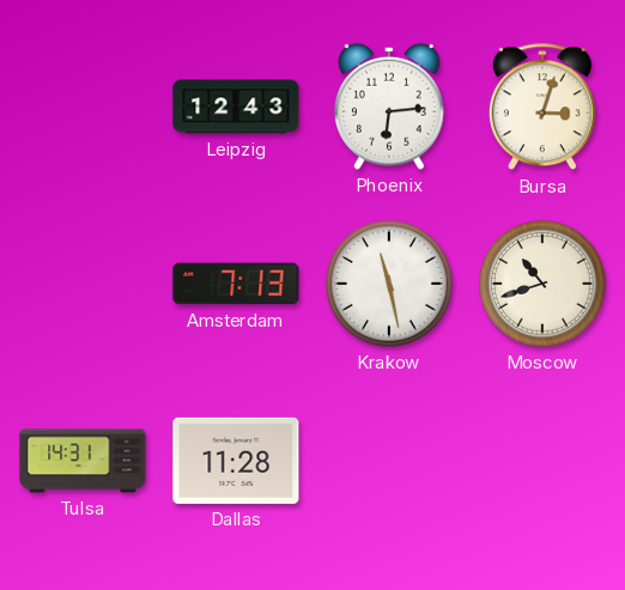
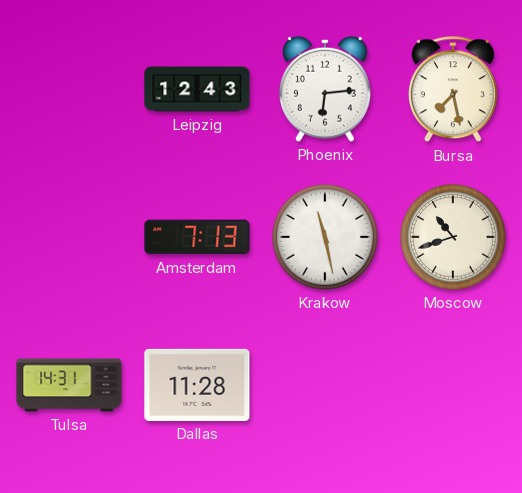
Bursa: 3:03 -> 7:28 (453, 90)
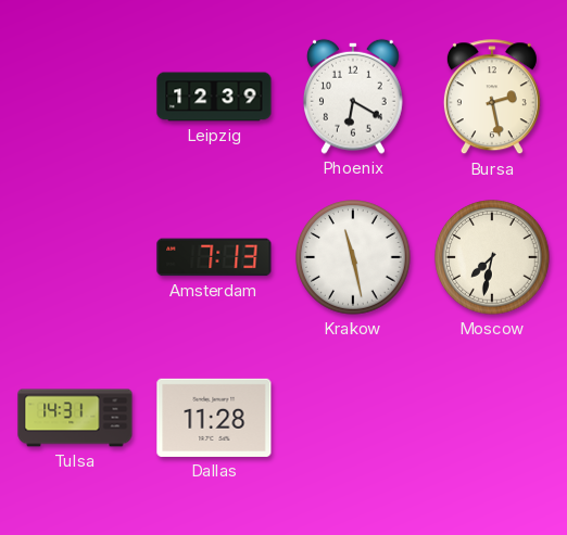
Leipzig: 12:43 -> 12:39 (214, 97)
Phoenix: 6:14 -> 6:20 (353, 97)
Bursa: 7:28 -> 2:28 (492, 98)
Moscow: 10:42 -> 7:32 (492, 257)
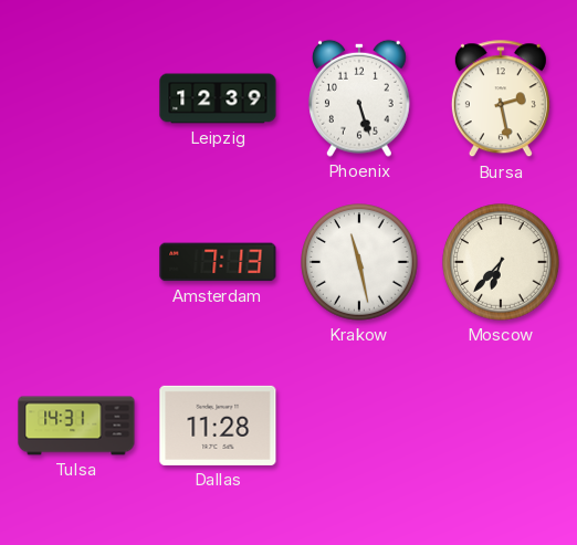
Phoenix: 6:20 -> 5:27 (359, 98)
Moscow: 7:32 -> 6:37 (501, 262)
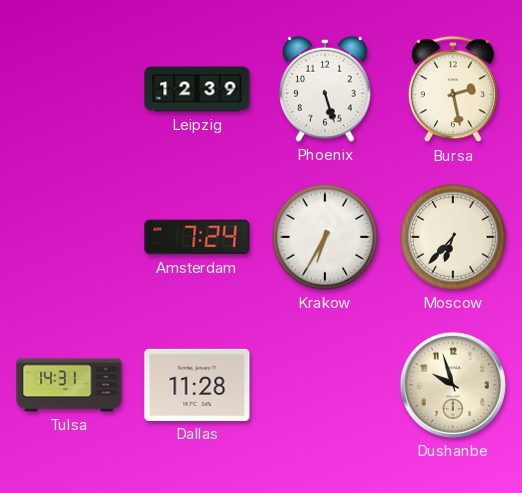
Amsterdam: 7:13 -> 7:24 (197, 237)
Krakow: 11:28 -> 6:35 (325, 237)
Dushanbe: none -> 9:57 (453, 385)
